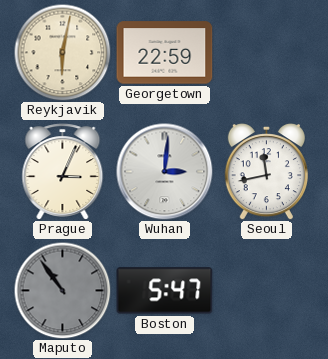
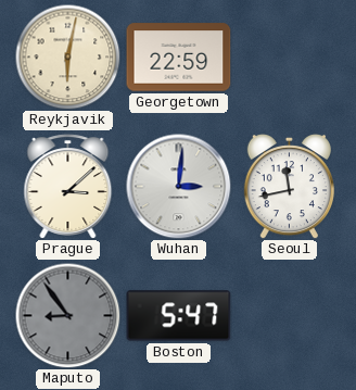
Prague: 3:04 -> 3:08 (68, 187)
Maputo: 10:54 -> 8:54 (67, 315)
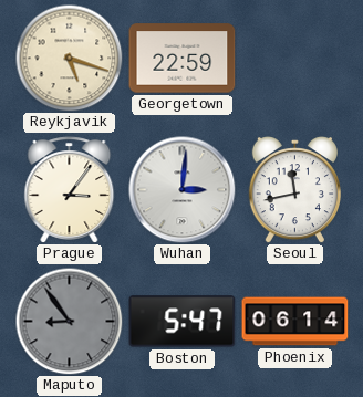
Reykjavik: 6:02 -> 5:18 (69, 58)
Prague: 3:08 -> 3:06 (70, 190)
Phoenix: none -> 06:14 (295, 322)
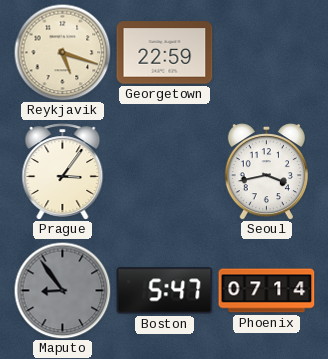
Wuhan: 3:01 -> none (183, 190)
Seoul: 11:43 -> 3:43 (266, 172)
Phoenix: 06:14 -> 07:14 (267, 291)
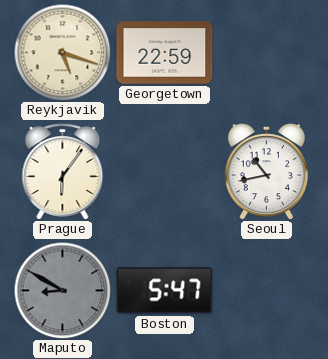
Prague: 3:06 -> 6:06 (63, 172)
Seoul: 3:43 -> 10:43 (266, 172)
Maputo: 8:54 -> 8:50 (62, 290)
Phoenix: 07:14 -> none (267, 291)
